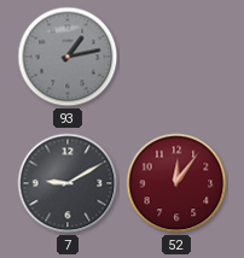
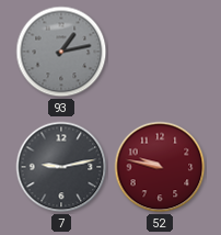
7: 9:10 -> 9:13 (61, 167)
52: 12:06 -> 9:47 (160, 167)
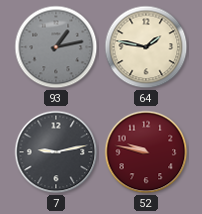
64: none -> 1:47 (146, 47)
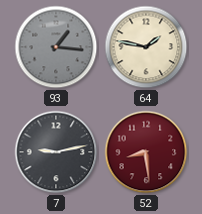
93: 1:13 -> 1:16 (56, 47)
52: 9:47 -> 8:29 (146, 152)
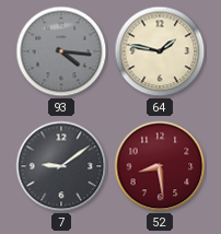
93: 1:16 -> 4:16 (61, 51)
7: 9:13 -> 9:09 (61, 166)
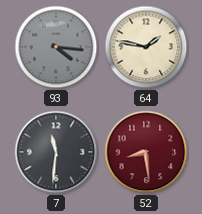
7: 9:09 -> 11:31 (56, 152)
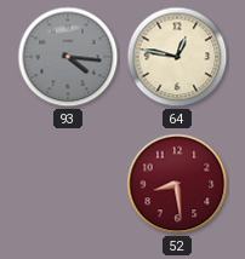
64: 1:47 -> 12:47 (177, 57)
7: 11:31 -> none (56, 152)
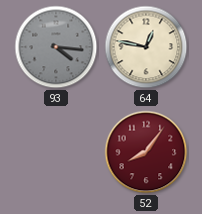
52: 8:29 -> 8:06 (146, 152)
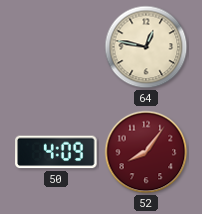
93: 4:16 -> none (56, 47)
50: none -> 4:09 (56, 152)
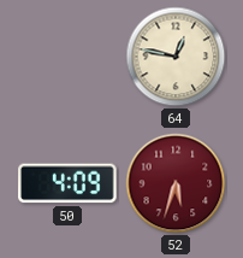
52: 8:06 -> 5:33 (176, 183)
